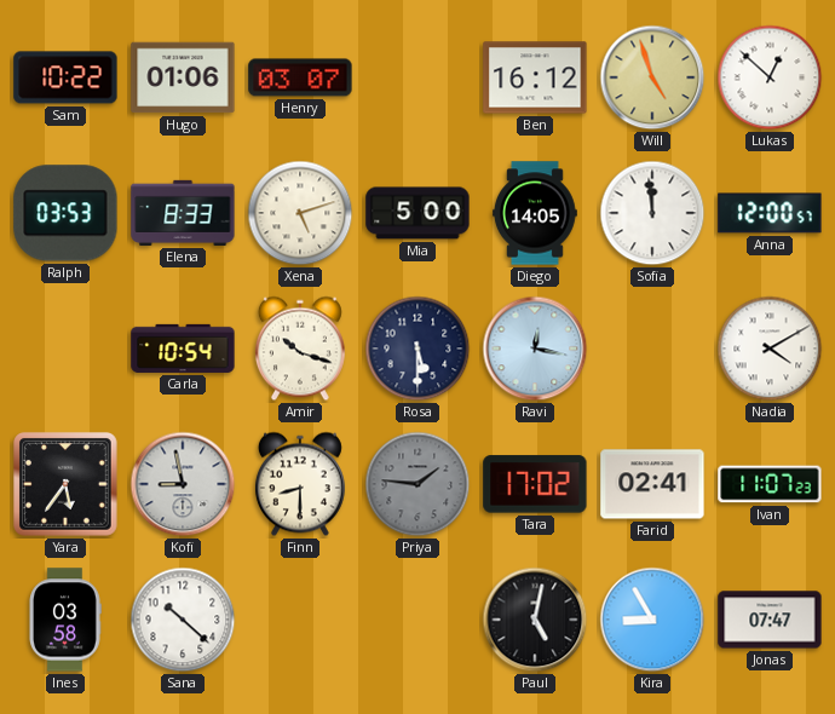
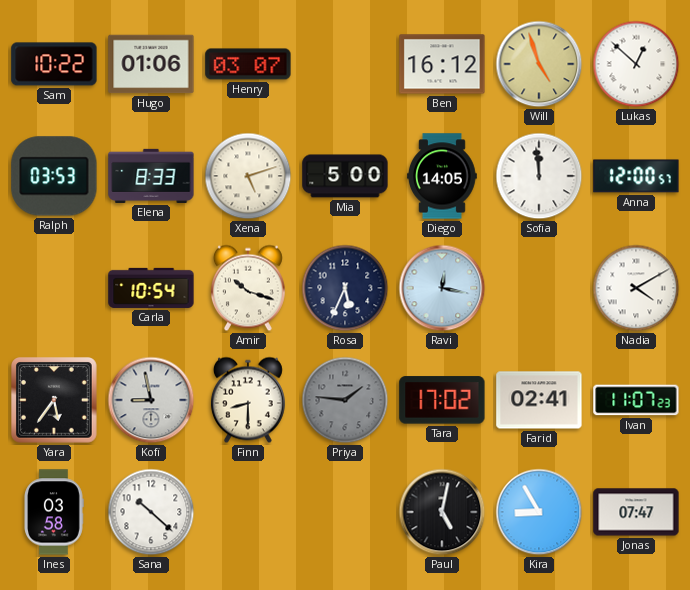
Rosa: 5:30 -> 5:34 (345, 288)
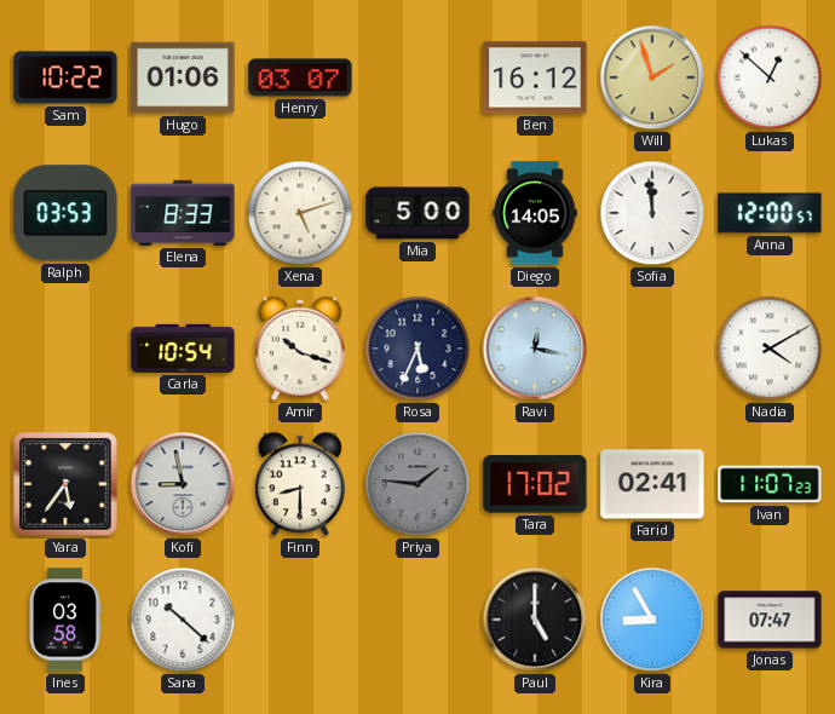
Will: 4:57 -> 1:57 (652, 77)
Paul: 5:02 -> 5:00 (535, 620)
